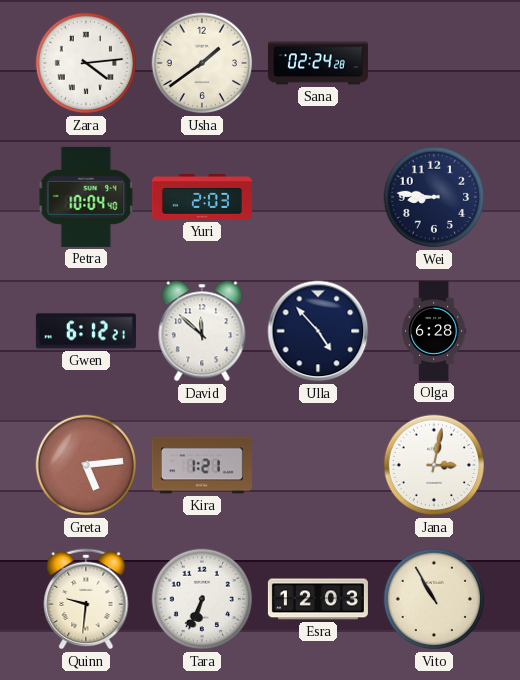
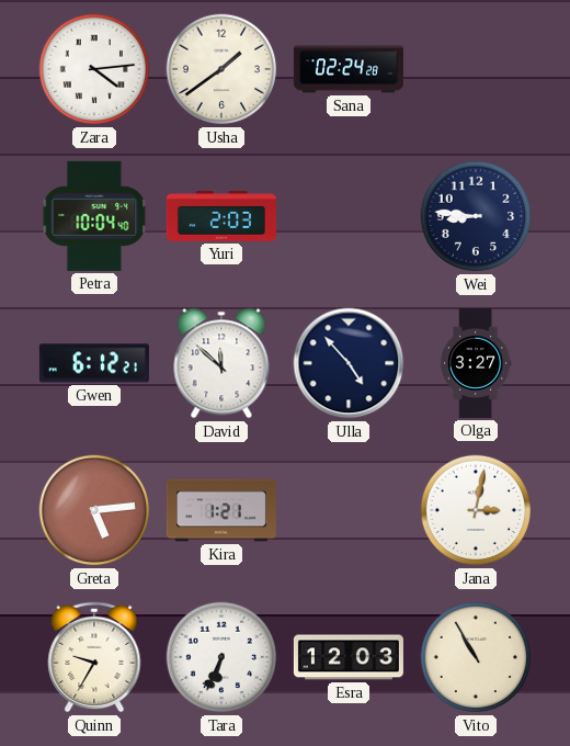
Olga: 6:28 -> 3:27 (477, 363)
Quinn: 9:31 -> 9:35 (94, 657)
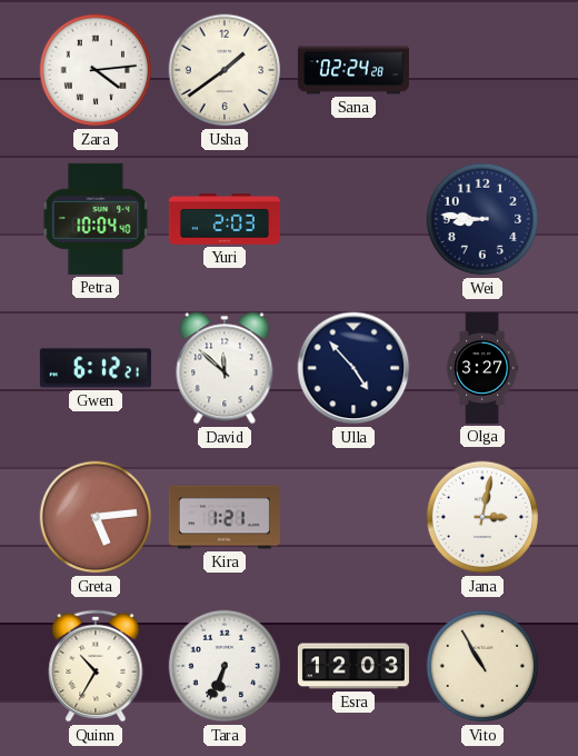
Quinn: 9:35 -> 10:35 (96, 666)
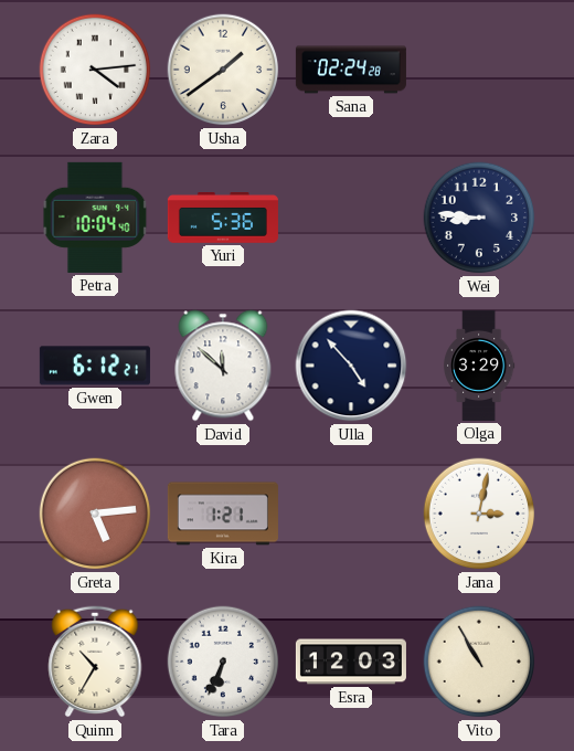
Yuri: 2:03 -> 5:36 (223, 219)
Olga: 3:27 -> 3:29 (480, 366)
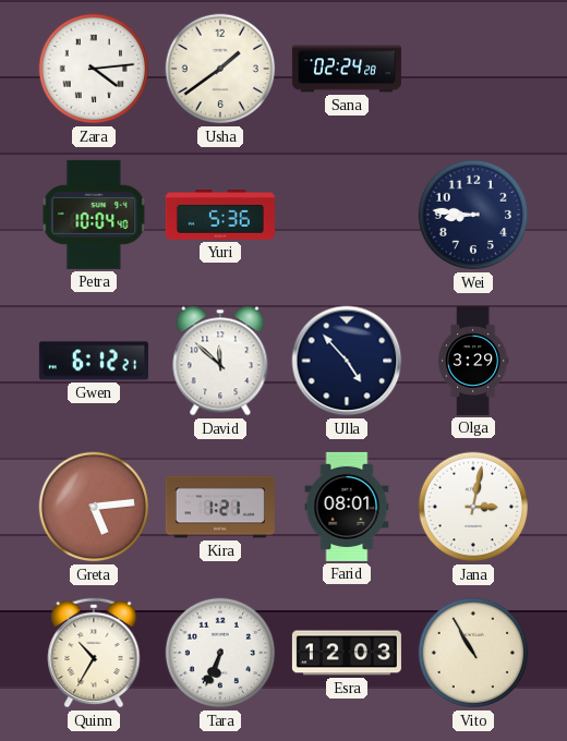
Farid: none -> 08:01 (347, 507)
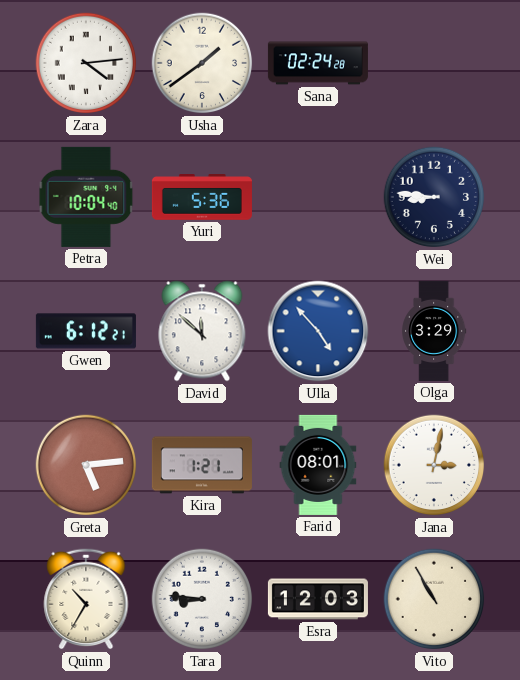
Ulla dial: navy -> blue (318, 331)
Tara: 6:34 -> 8:46 (202, 599)
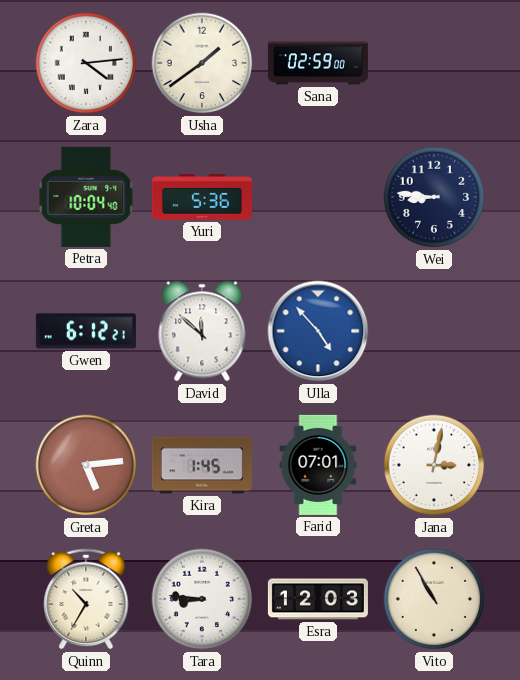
Sana: 02:24 -> 02:59 (318, 63)
Olga: 3:29 -> none (435, 331)
Kira: 1:21 -> 1:45 (202, 465)
Farid: 08:01 -> 07:01 (318, 465)
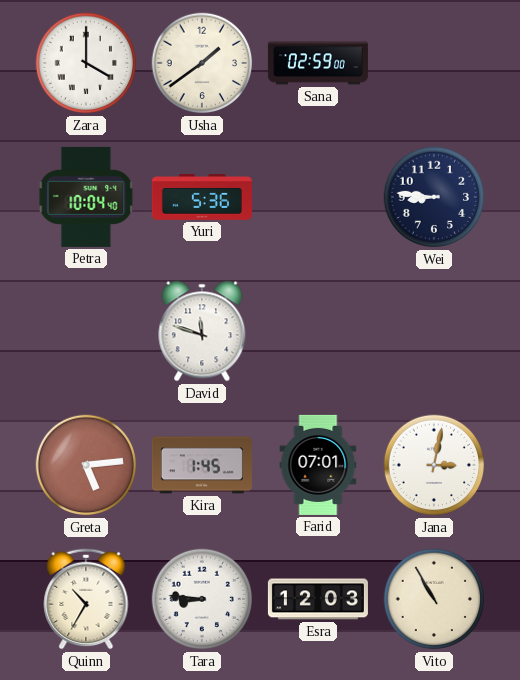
Zara: 4:14 -> 4:00 (86, 63)
Gwen: 6:12 -> none (86, 331)
David: 11:52 -> 11:48 (202, 331)
Ulla: 4:53 -> none (318, 331)
